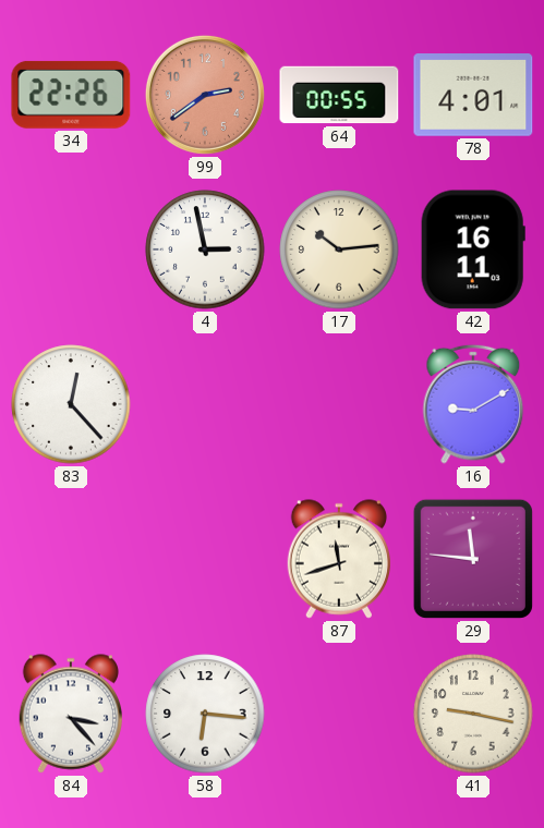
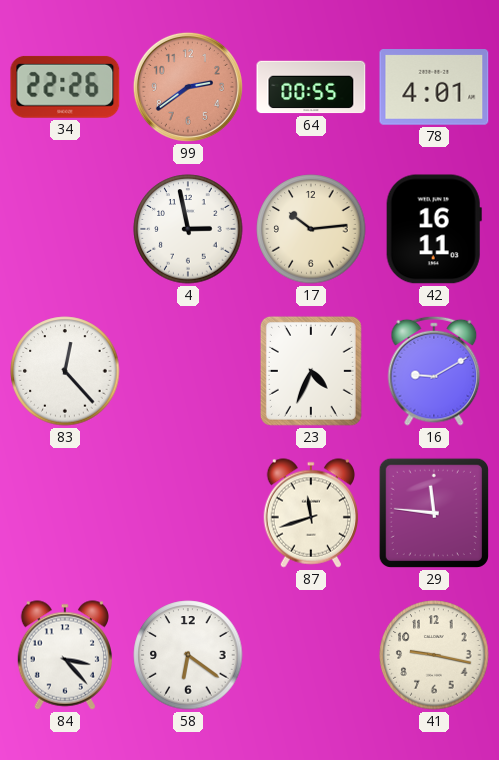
23: none -> 4:34 (311, 371)
58: 6:16 -> 6:21 (188, 655)
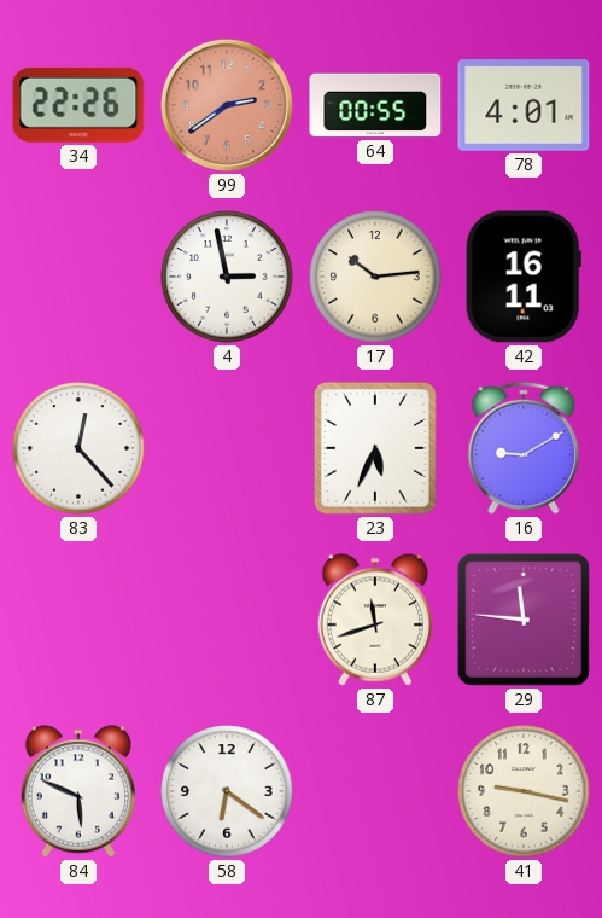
23: 4:34 -> 5:34 (375, 448)
84: 3:23 -> 5:49 (77, 791)
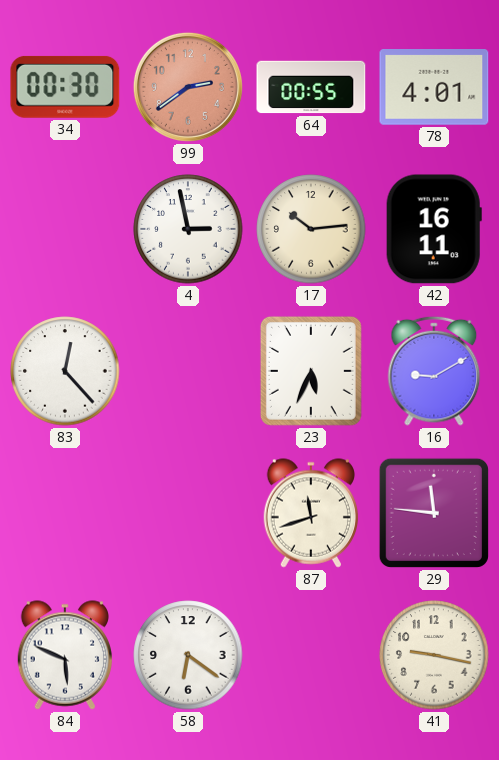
34: 22:26 -> 00:30 (65, 87)
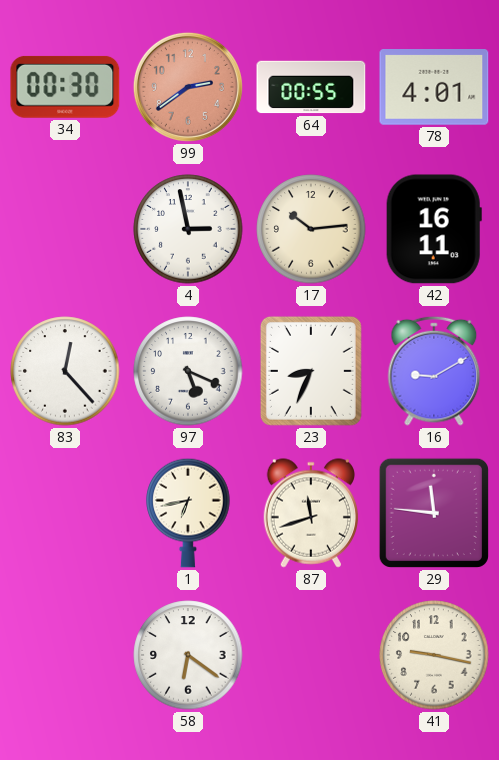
97: none -> 5:19 (188, 371)
23: 5:34 -> 8:34 (311, 371)
1: none -> 6:43 (188, 513)
84: 5:49 -> none (64, 655)
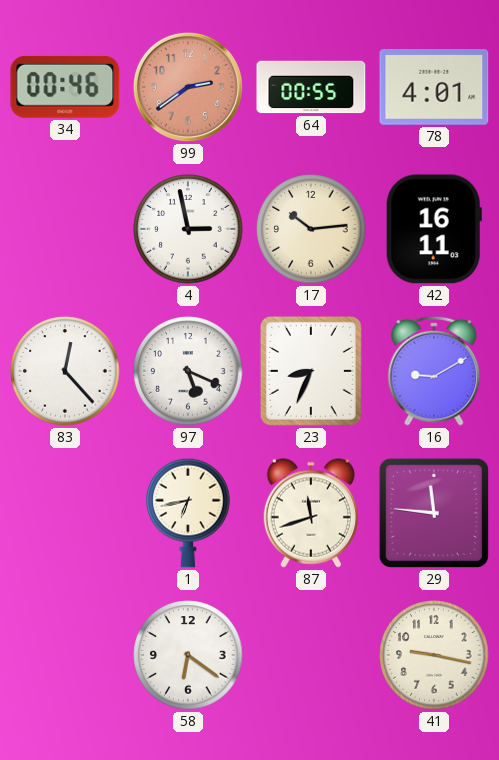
34: 00:30 -> 00:46 (65, 87)
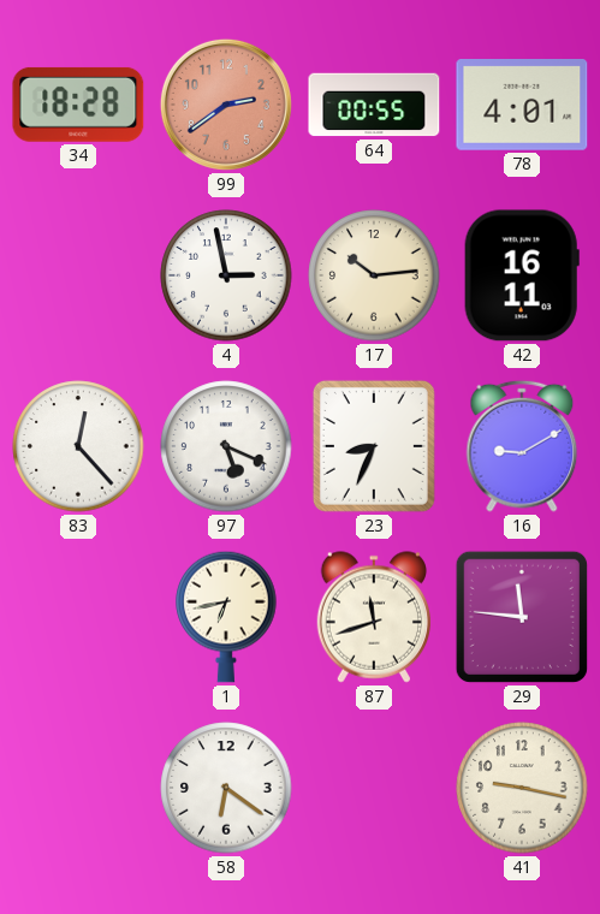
34: 00:46 -> 18:28 (78, 105)
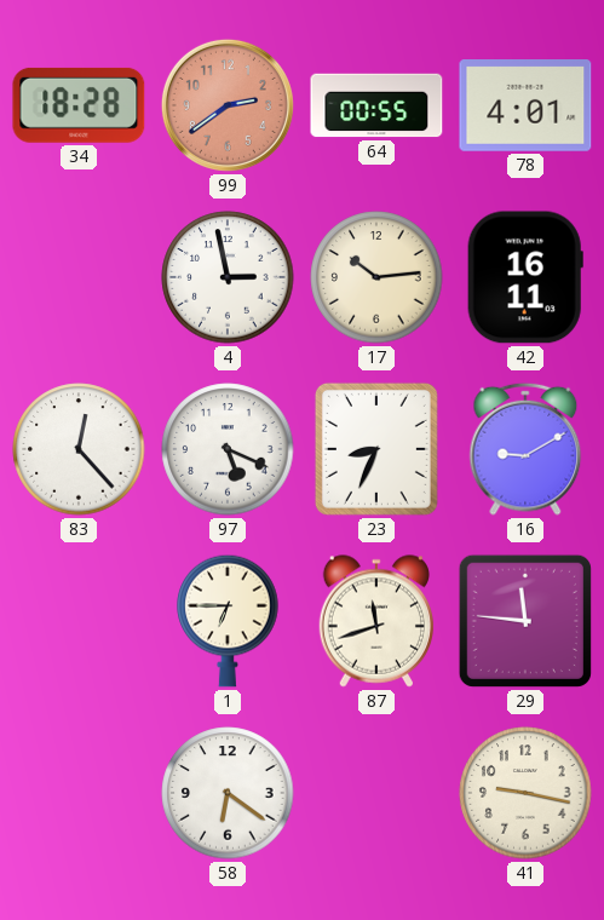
1: 6:43 -> 6:45 (228, 621)
